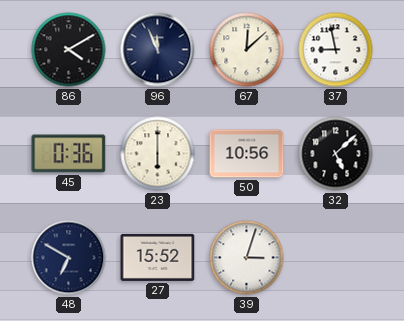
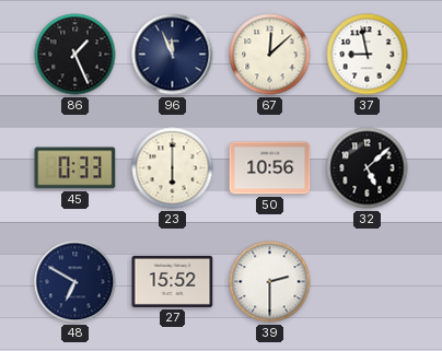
86: 4:10 -> 1:26 (75, 55)
45: 0:36 -> 0:33 (75, 168)
39: 3:03 -> 2:30 (270, 282)
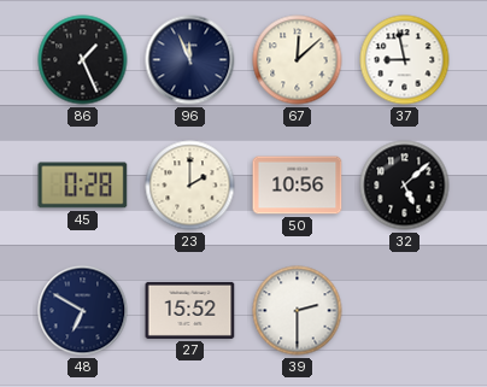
45: 0:33 -> 0:28 (83, 186)
23: 6:00 -> 2:00 (190, 186)
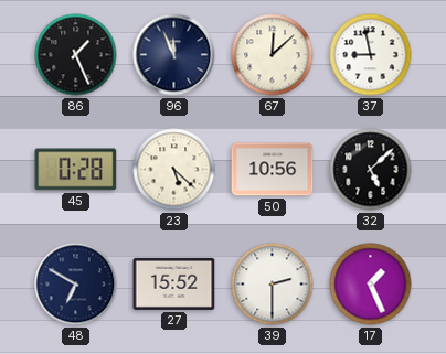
23: 2:00 -> 5:22 (174, 170)
17: none -> 1:26 (371, 285)
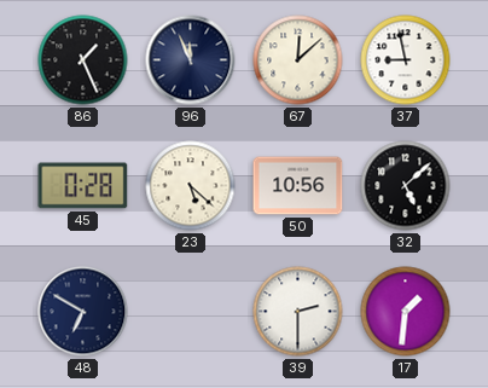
27: 15:52 -> none (174, 283)
17: 1:26 -> 1:31 (406, 312)
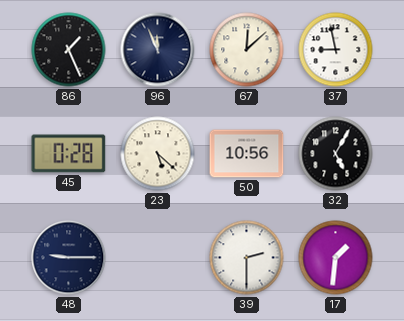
32: 5:08 -> 5:05 (336, 154)
48: 6:50 -> 9:15 (69, 258)
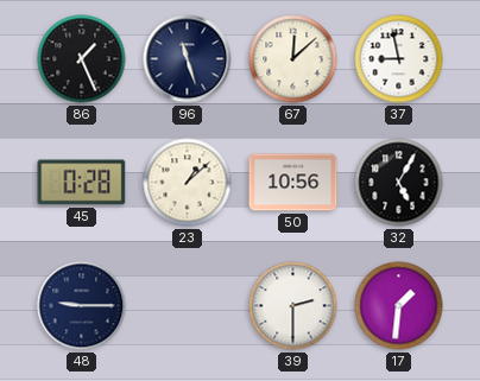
96: 11:56 -> 11:27 (188, 59)
23: 5:22 -> 1:08 (188, 183)
